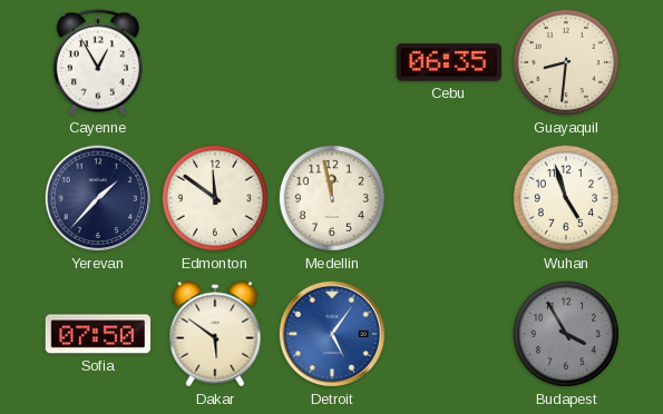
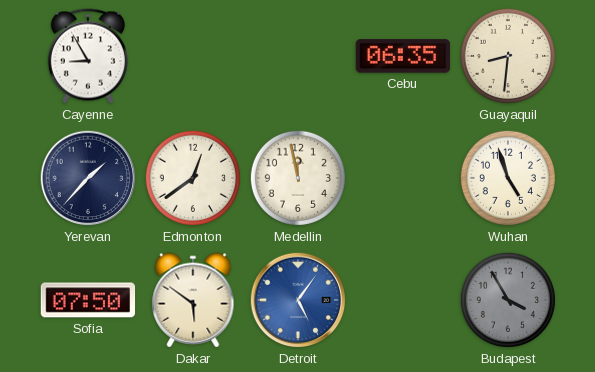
Cayenne: 12:55 -> 8:55 (88, 56)
Edmonton: 11:51 -> 12:39 (193, 178)
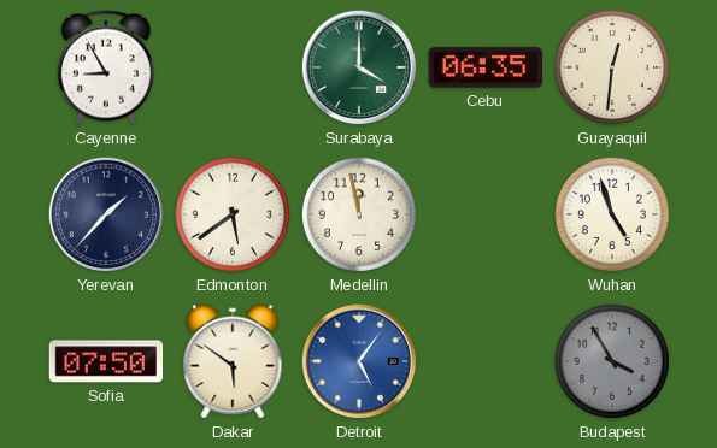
Surabaya: none -> 4:00 (359, 67)
Guayaquil: 8:31 -> 12:31 (612, 67)
Edmonton: 12:39 -> 5:39 (233, 214)
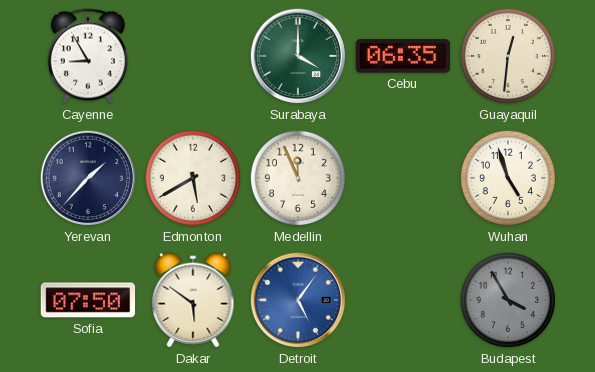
Edmonton: 5:39 -> 5:40 (193, 178)
Medellin: 11:58 -> 11:56 (298, 178)
